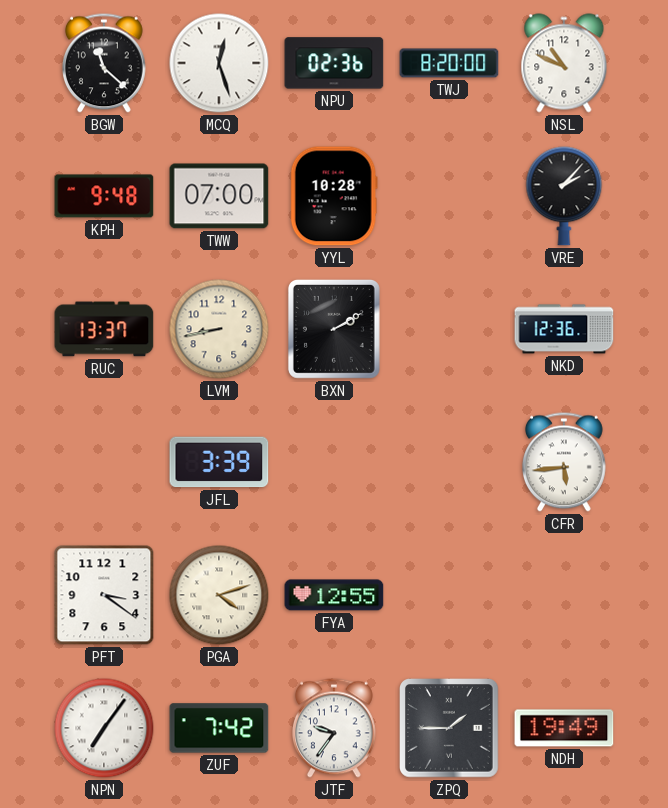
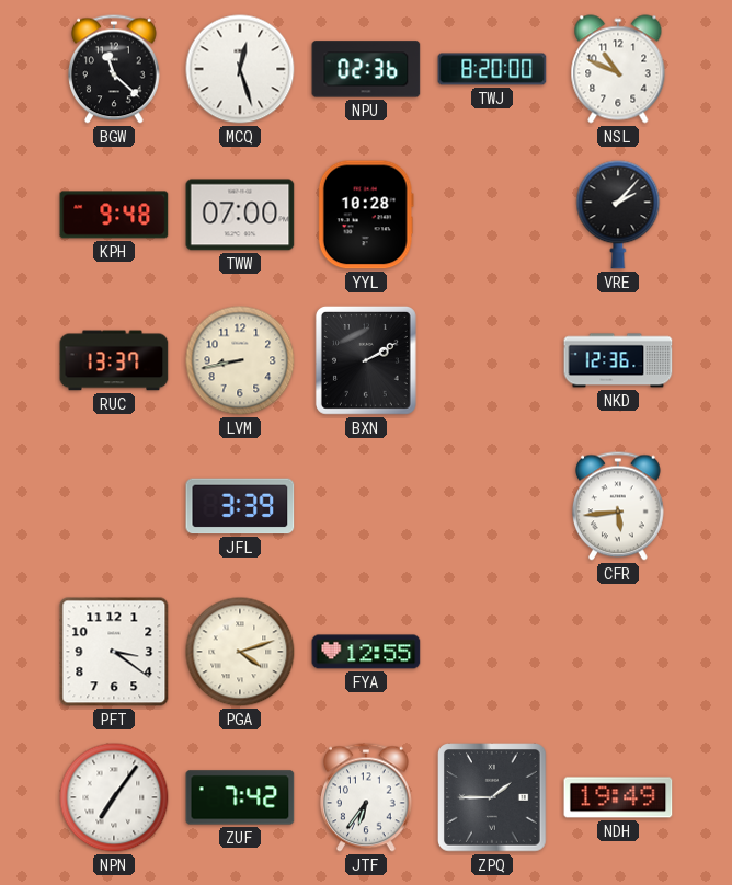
JTF: 9:36 -> 6:36 (367, 797)
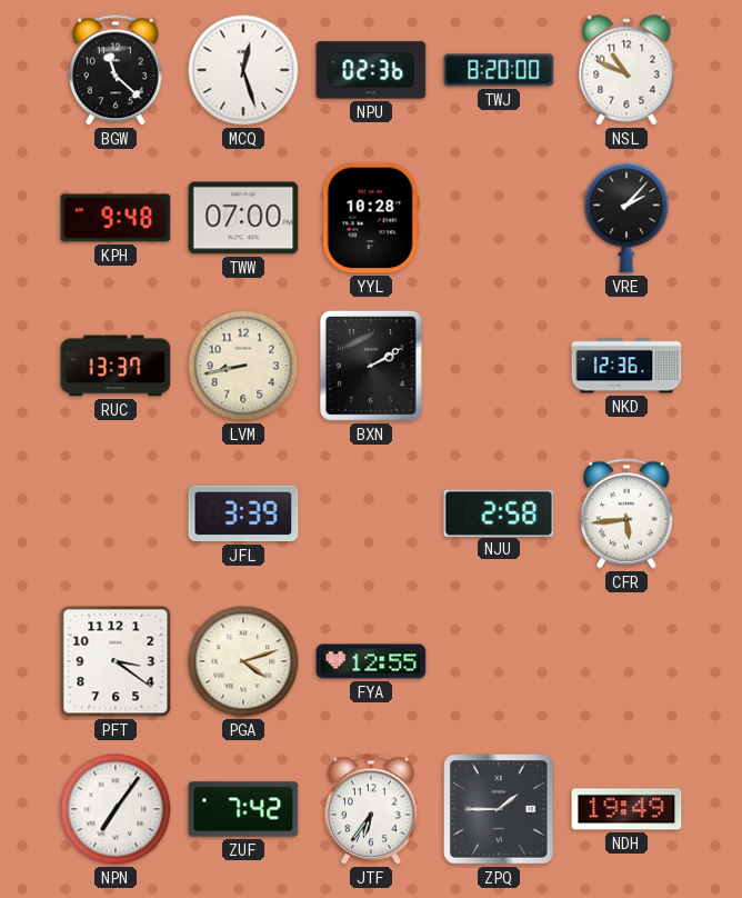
NJU: none -> 2:58 (499, 512)
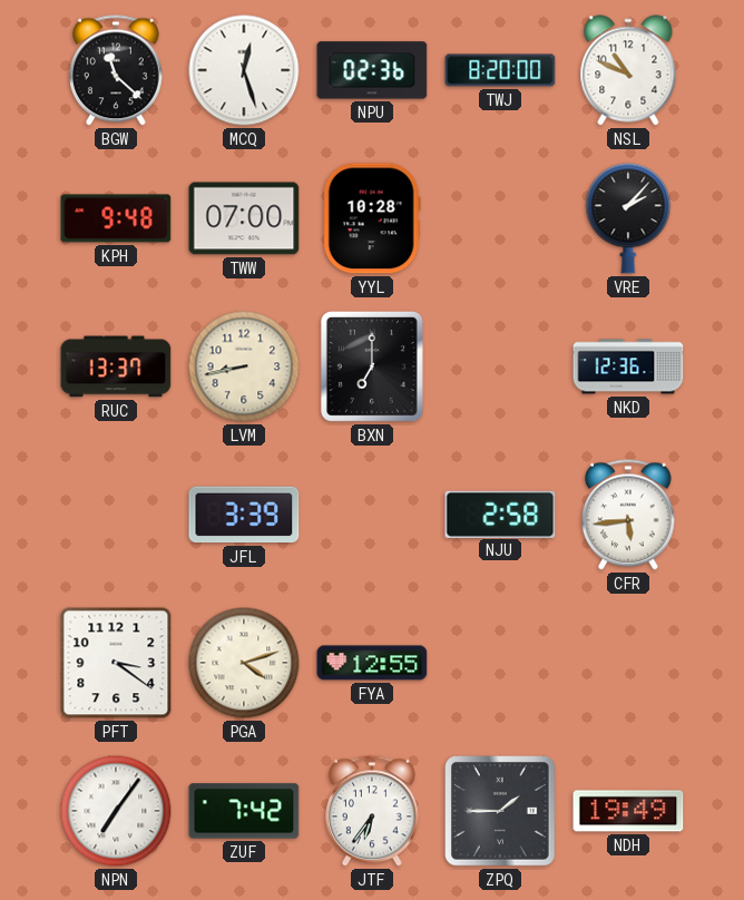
BXN: 2:10 -> 7:00 (372, 366)
